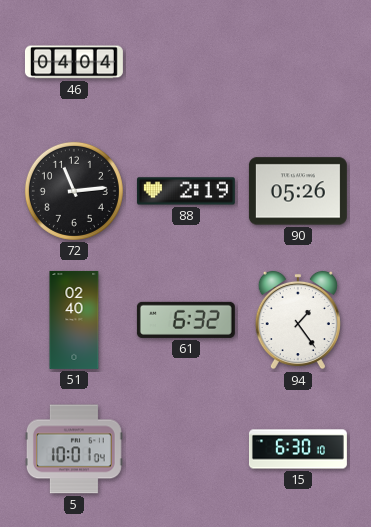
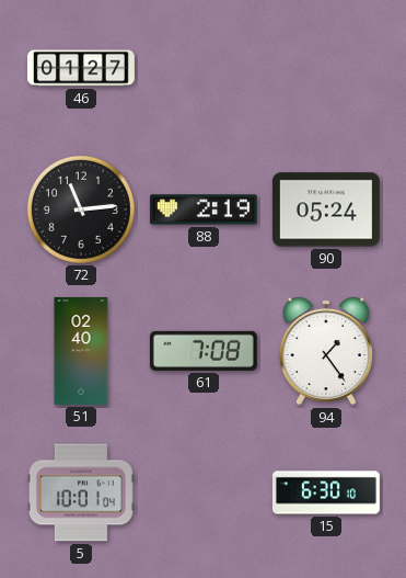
46: 04:04 -> 01:27 (81, 68)
90: 05:26 -> 05:24 (326, 209)
61: 6:32 -> 7:08 (204, 351)
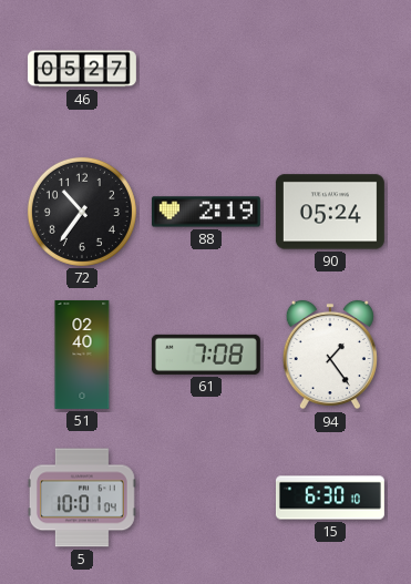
46: 01:27 -> 05:27 (82, 69)
72: 11:14 -> 10:36 (82, 212)
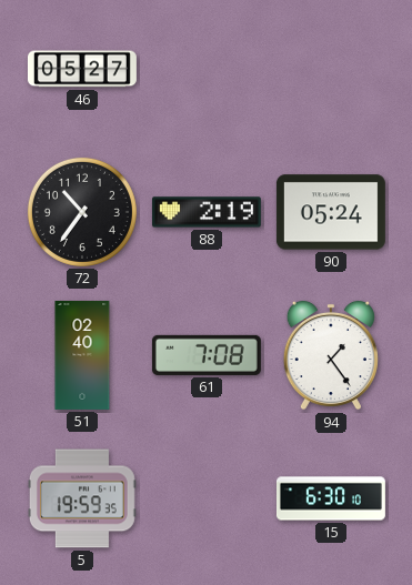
5: 10:01 -> 19:59 (82, 498)
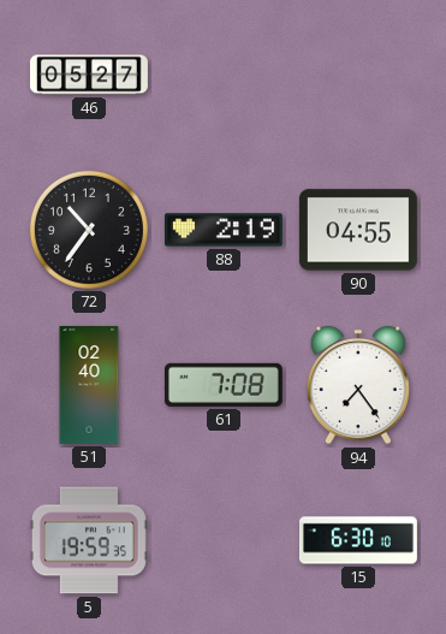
90: 05:24 -> 04:55 (358, 230)
94: 1:24 -> 7:24 (358, 385)
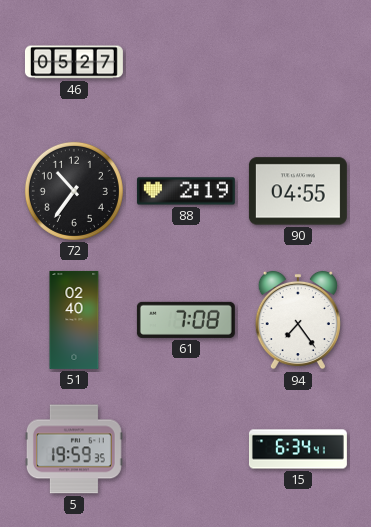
15: 6:30 -> 6:34 (298, 449)
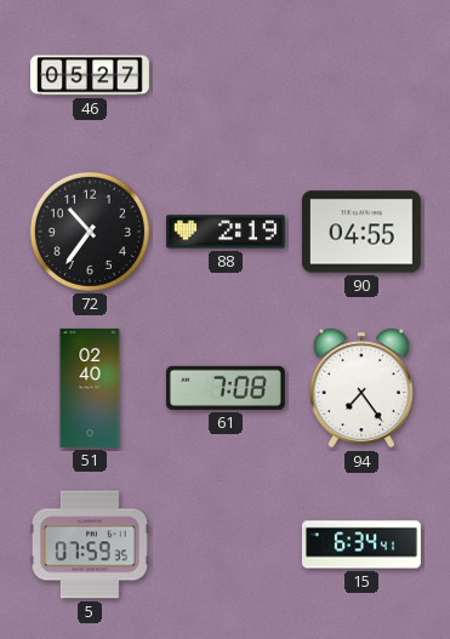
5: 19:59 -> 07:59 (90, 544)
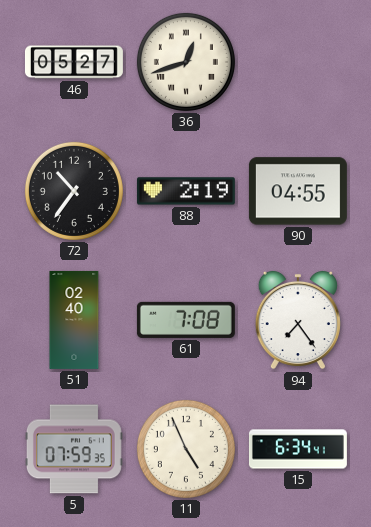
36: none -> 12:42 (186, 62)
11: none -> 4:56 (186, 449)
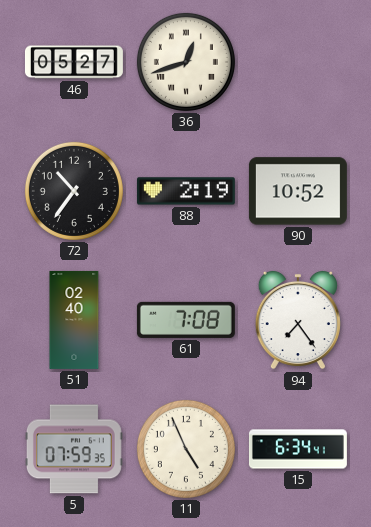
90: 04:55 -> 10:52 (298, 191)
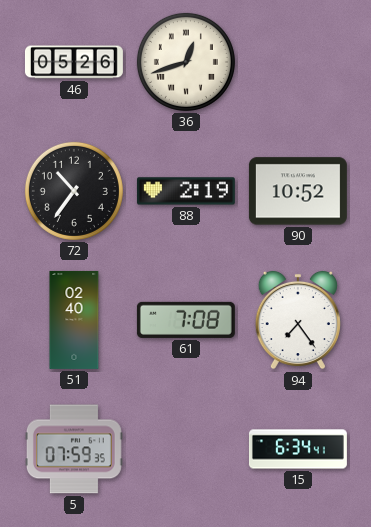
46: 05:27 -> 05:26 (74, 62)
11: 4:56 -> none (186, 449)
